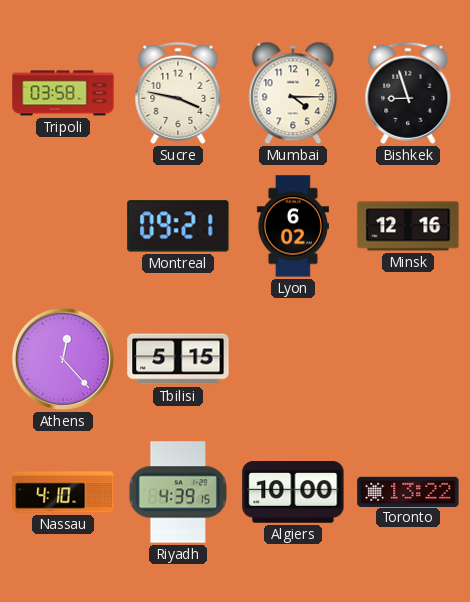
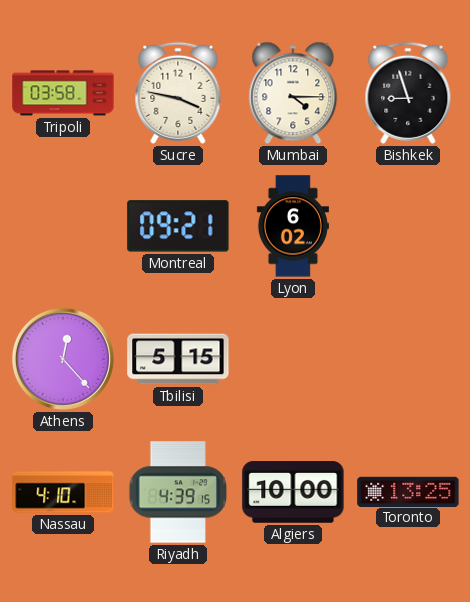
Minsk: 12:16 -> none (408, 226)
Toronto: 13:22 -> 13:25 (408, 491)
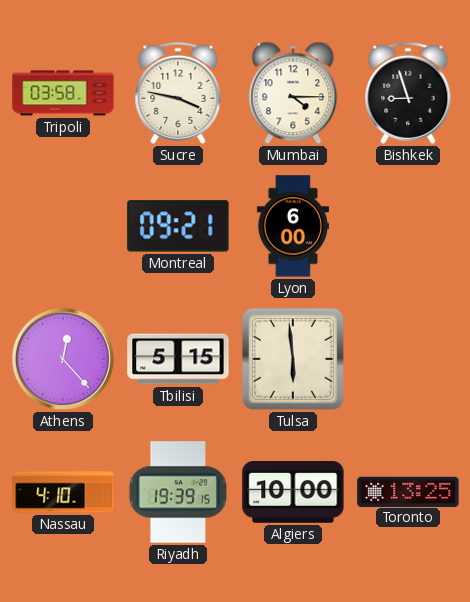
Lyon: 6:02 -> 6:00 (293, 226)
Tulsa: none -> 5:59 (293, 359)
Riyadh: 4:39 -> 19:39 (178, 492)
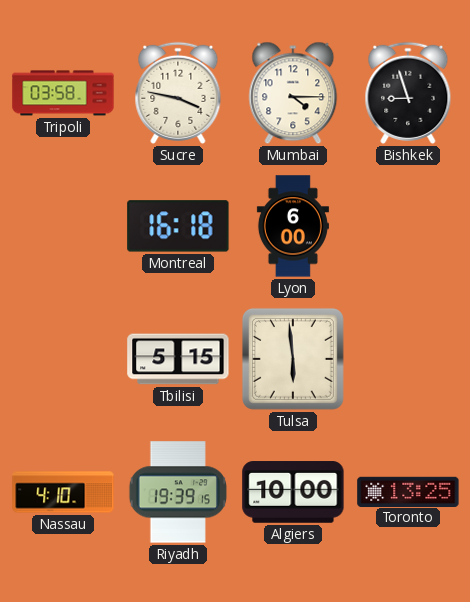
Montreal: 09:21 -> 16:18 (178, 226)
Athens: 12:23 -> none (63, 359)
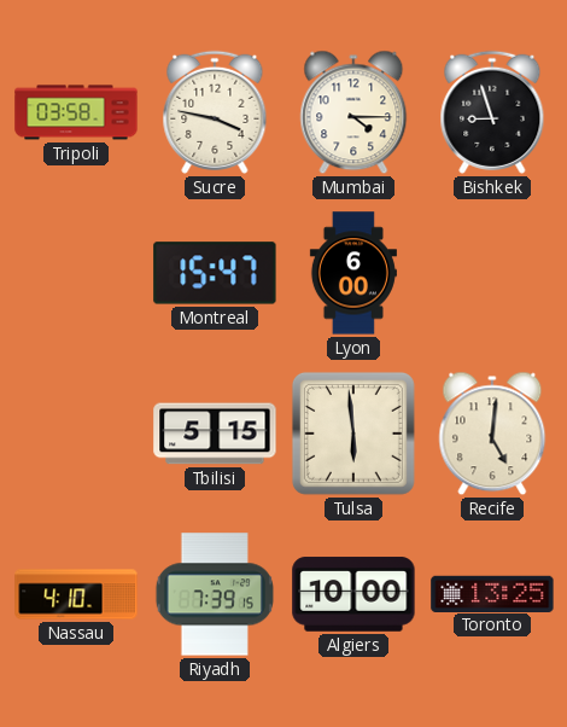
Montreal: 16:18 -> 15:47 (215, 273)
Recife: none -> 5:01 (492, 434)
Riyadh: 19:39 -> 7:39 (215, 594)
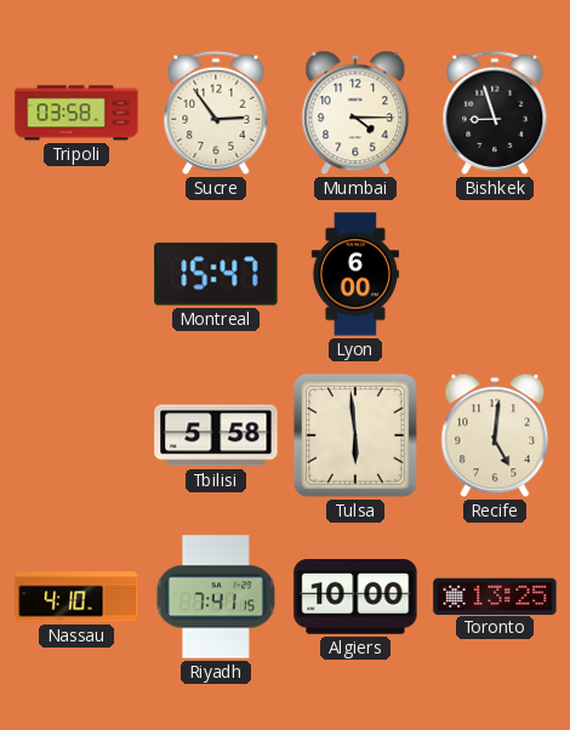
Sucre: 3:47 -> 2:54 (216, 113)
Tbilisi: 5:15 -> 5:58 (216, 435)
Riyadh: 7:39 -> 7:41 (216, 597)
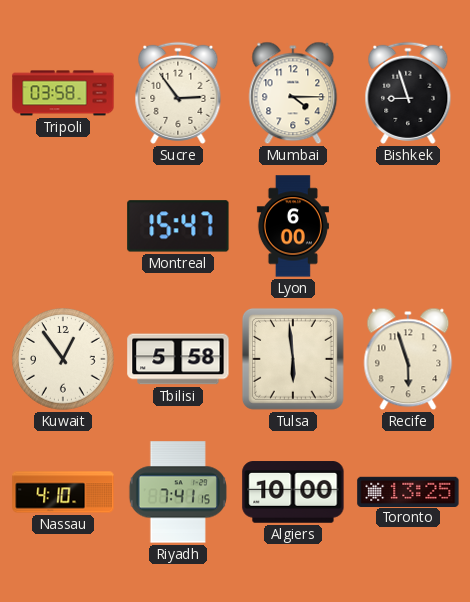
Kuwait: none -> 12:54 (63, 359)
Recife: 5:01 -> 5:57 (408, 359)
